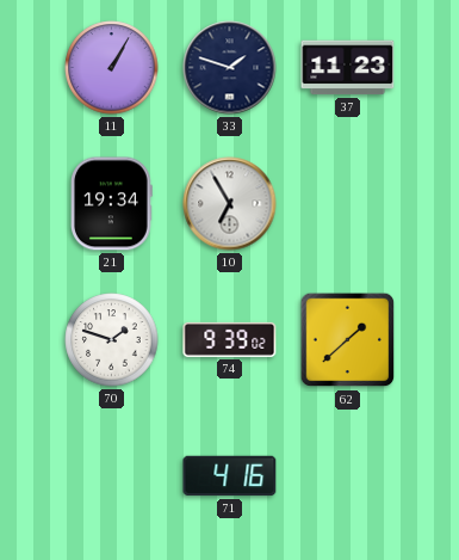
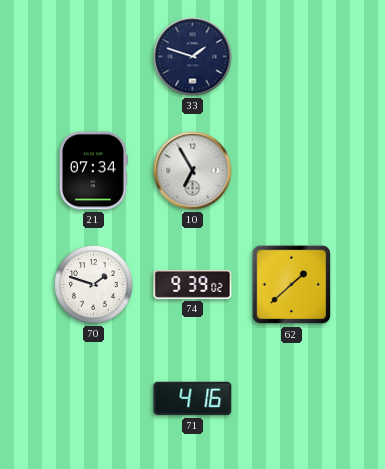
11: 1:05 -> none (112, 68)
37: 11:23 -> none (348, 68)
21: 19:34 -> 07:34 (94, 171)
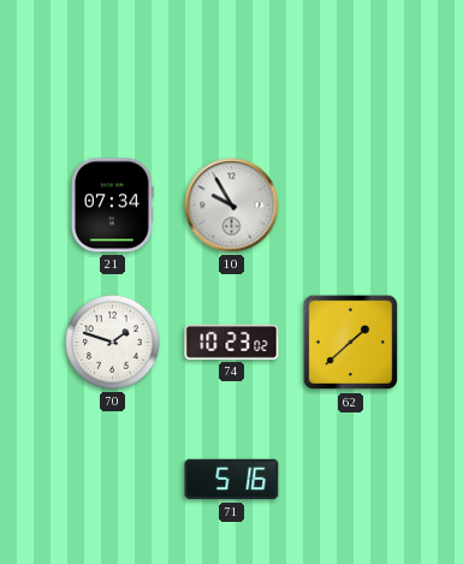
33: 1:48 -> none (193, 57)
10: 6:55 -> 9:55 (232, 206)
74: 9:39 -> 10:23 (232, 342)
71: 4:16 -> 5:16 (232, 480)
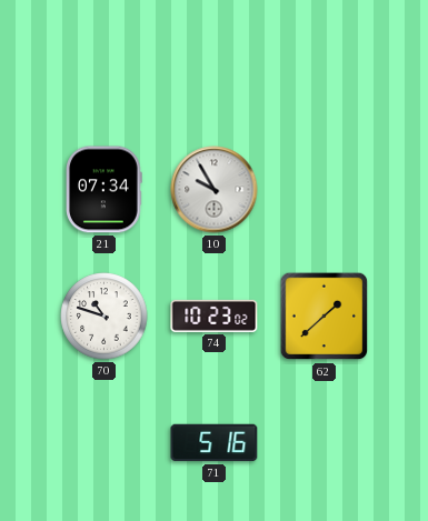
70: 1:48 -> 10:48 (104, 317)
